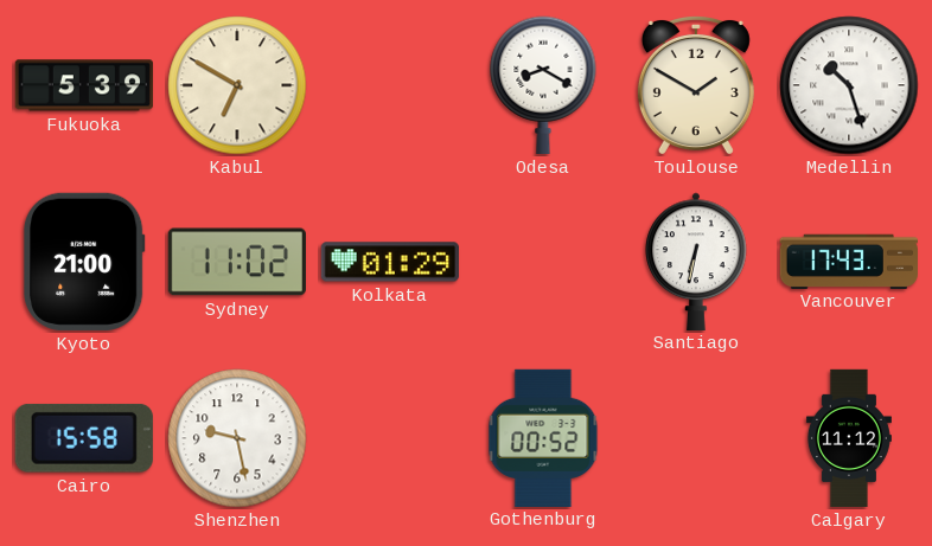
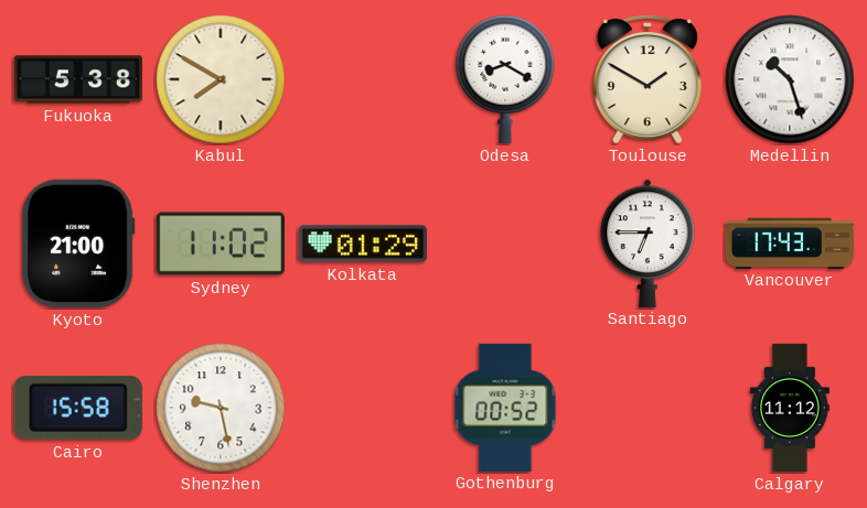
Fukuoka: 5:39 -> 5:38 (78, 79)
Kabul: 6:50 -> 7:50 (221, 79)
Santiago: 6:32 -> 6:45 (647, 242)
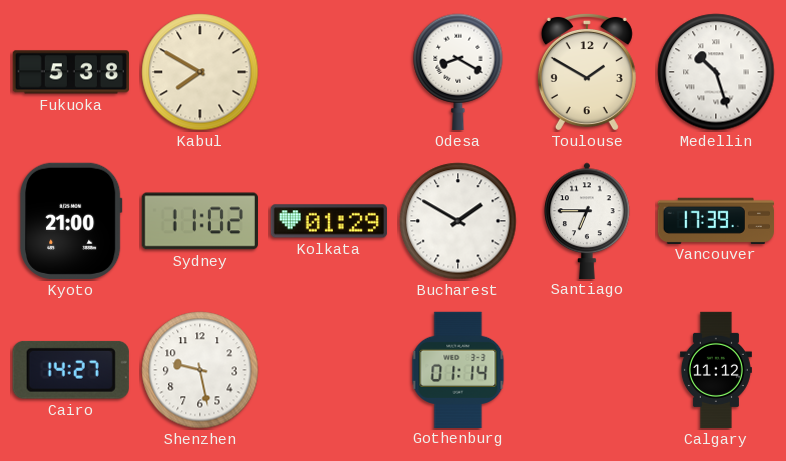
Bucharest: none -> 1:50 (458, 221)
Vancouver: 17:43 -> 17:39 (715, 220)
Cairo: 15:58 -> 14:27 (71, 370)
Gothenburg: 00:52 -> 01:14 (458, 369)
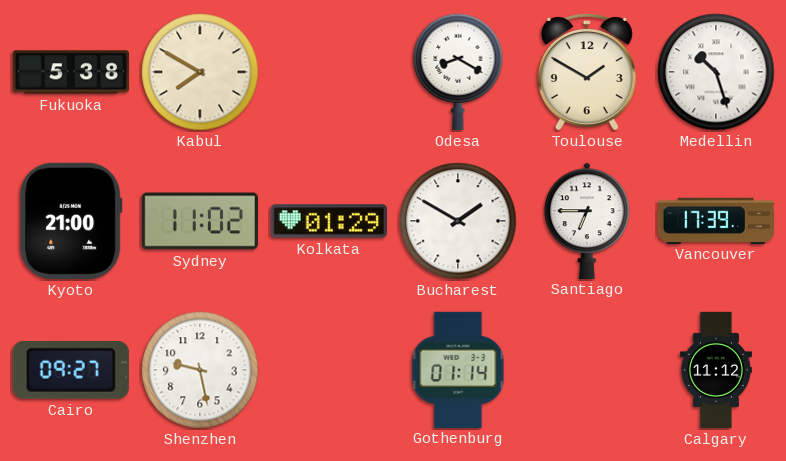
Cairo: 14:27 -> 09:27 (71, 370)
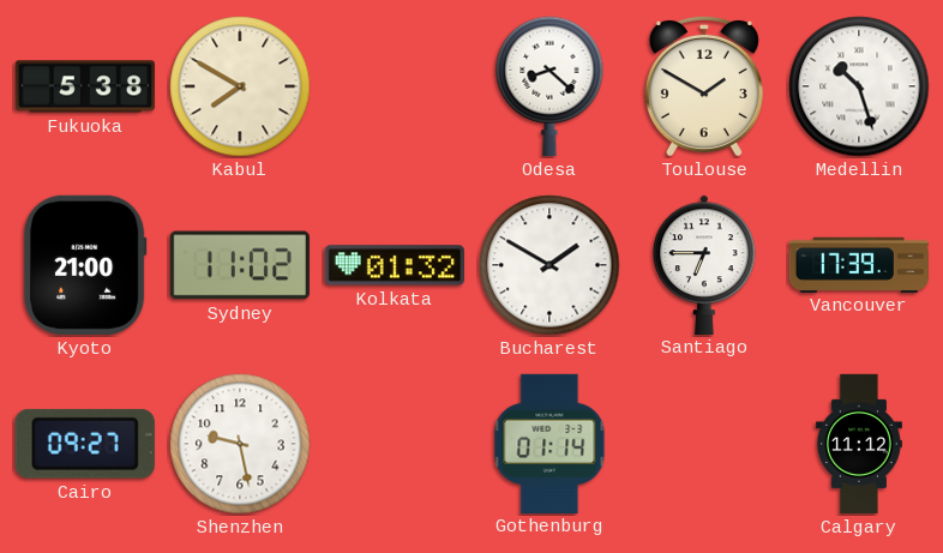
Odesa: 8:20 -> 8:22 (549, 86)
Kolkata: 01:29 -> 01:32 (395, 265)
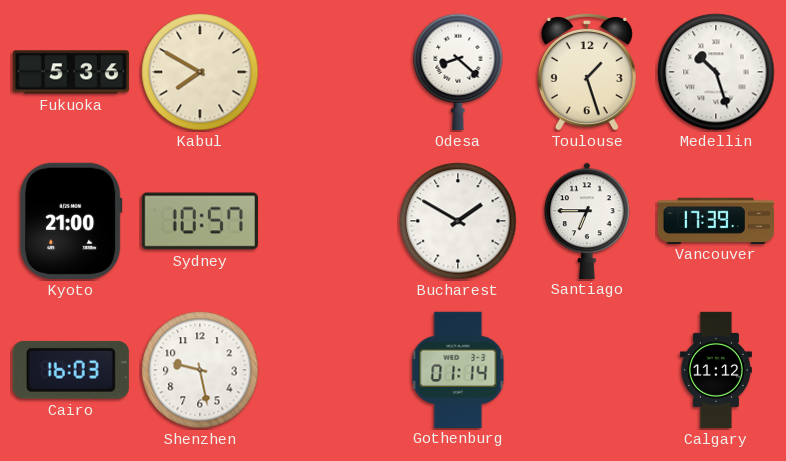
Fukuoka: 5:38 -> 5:36 (71, 72)
Toulouse: 1:50 -> 1:27 (587, 71)
Sydney: 11:02 -> 10:57 (200, 221)
Kolkata: 01:32 -> none (395, 265)
Cairo: 09:27 -> 16:03 (71, 370)
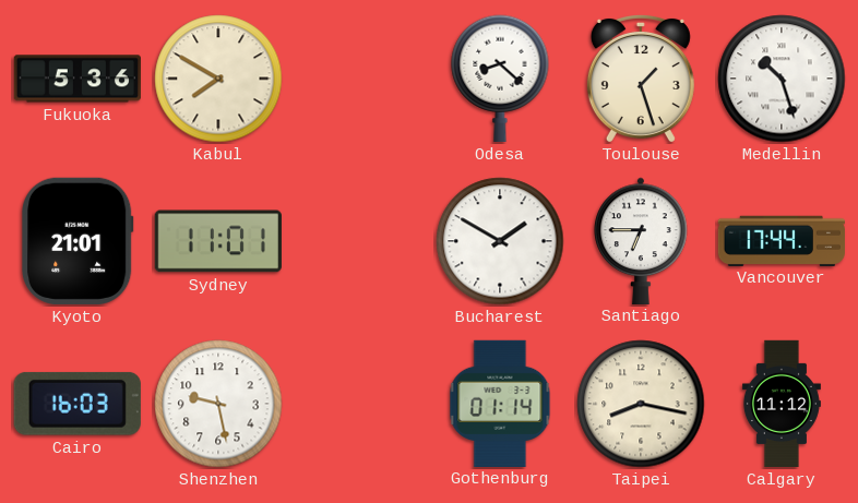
Kyoto: 21:00 -> 21:01 (78, 241)
Sydney: 10:57 -> 11:01 (218, 241)
Vancouver: 17:39 -> 17:44 (780, 240)
Taipei: none -> 8:17 (641, 404)
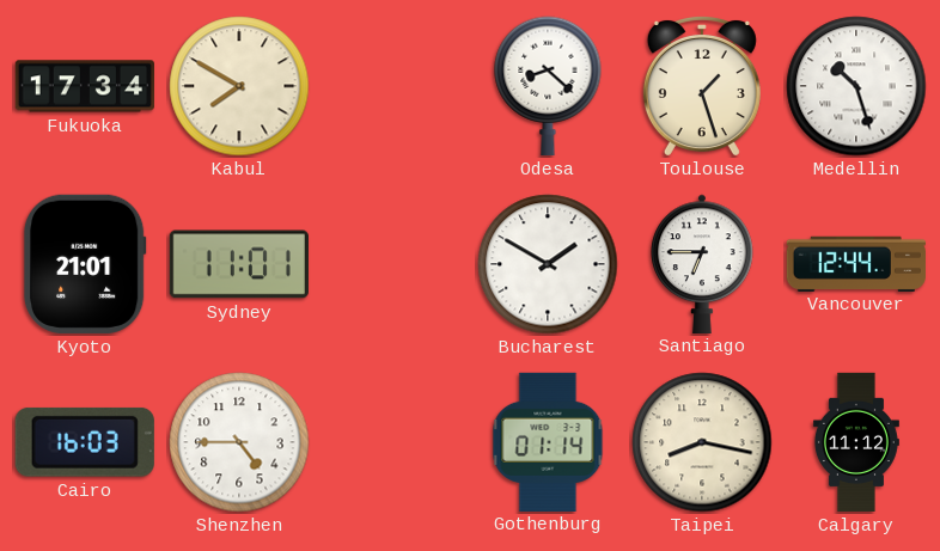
Fukuoka: 5:36 -> 17:34 (85, 86)
Vancouver: 17:44 -> 12:44 (855, 263)
Shenzhen: 9:28 -> 4:45 (239, 442)
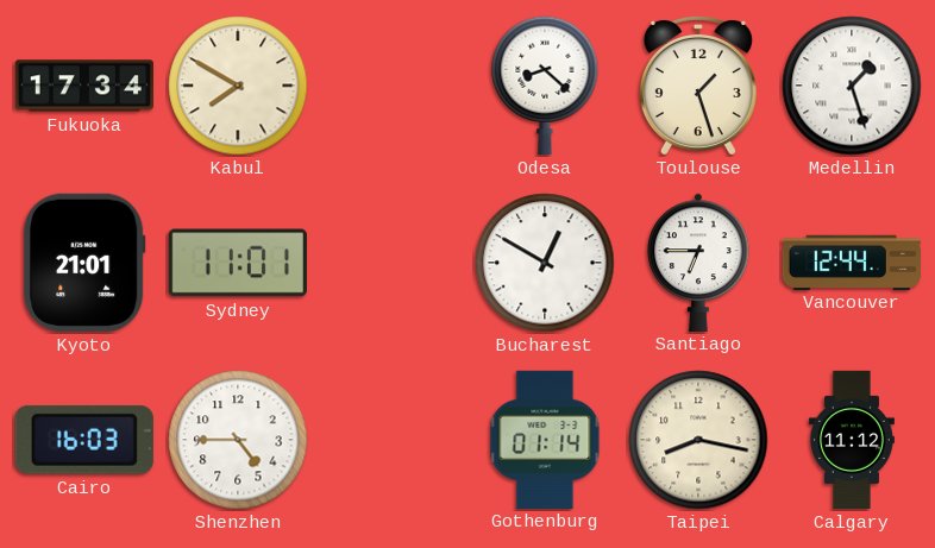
Medellin: 10:27 -> 1:27 (852, 86)
Bucharest: 1:50 -> 12:50 (545, 263)
